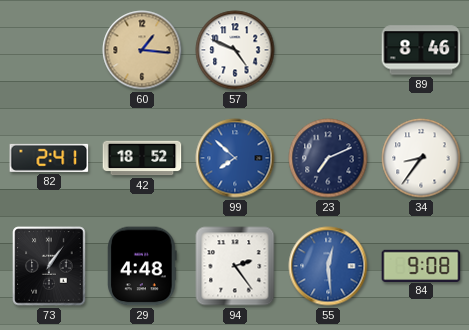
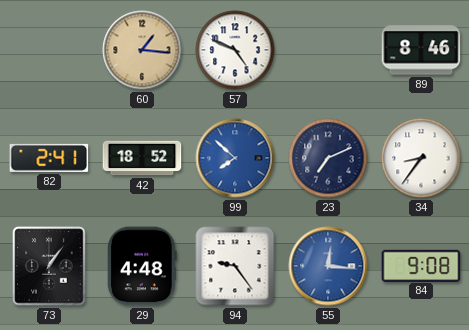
94: 2:24 -> 9:24 (235, 266)
55: 12:29 -> 12:16 (328, 266)
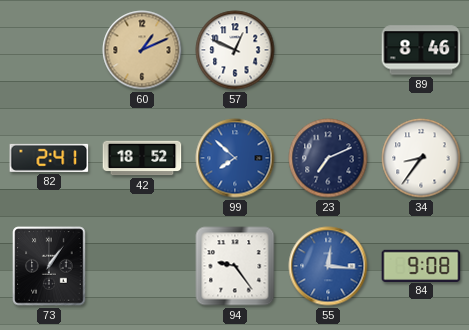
60: 1:16 -> 1:11 (142, 50)
57: 4:49 -> 12:49 (235, 50)
29: 4:48 -> none (142, 266)
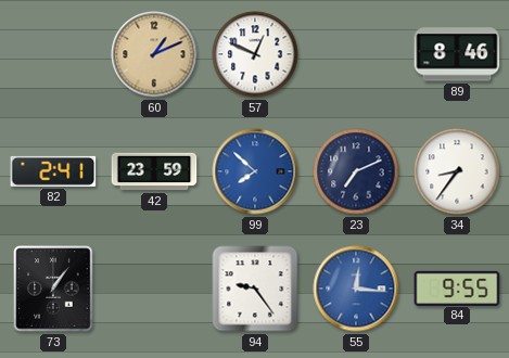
42: 18:52 -> 23:59 (154, 171)
84: 9:08 -> 9:55 (457, 287)
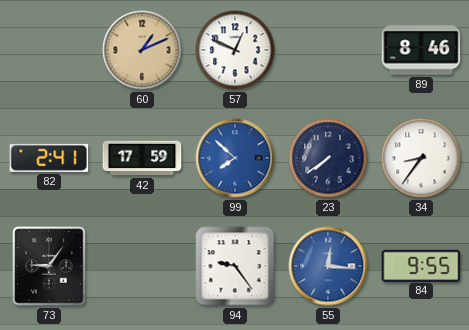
42: 23:59 -> 17:59 (142, 158)
23: 7:11 -> 7:39 (328, 158)
73: 1:06 -> 9:06 (49, 266)
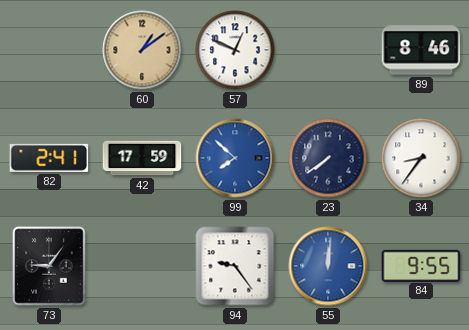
60: 1:11 -> 1:09 (142, 50)
55: 12:16 -> 12:01 (328, 266)
